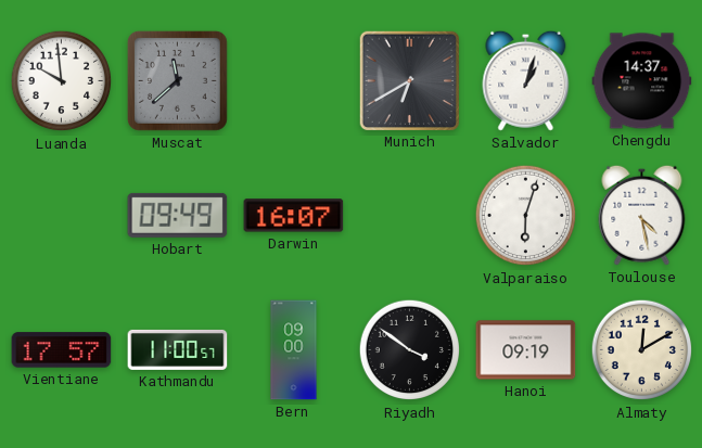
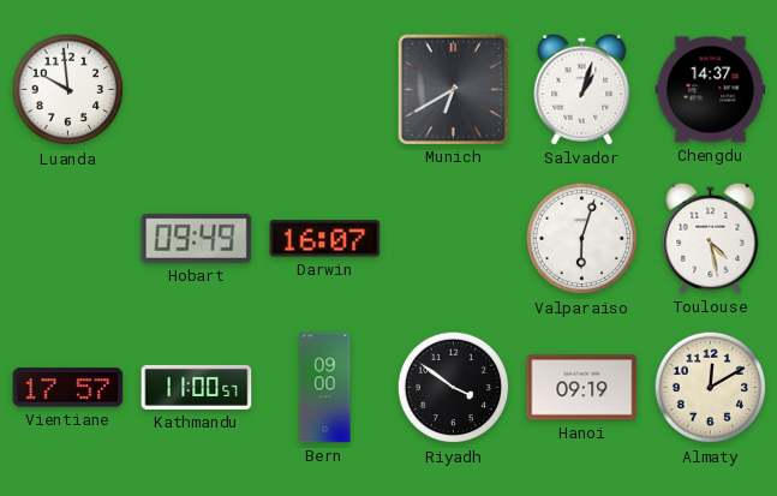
Muscat: 11:38 -> none (177, 80)
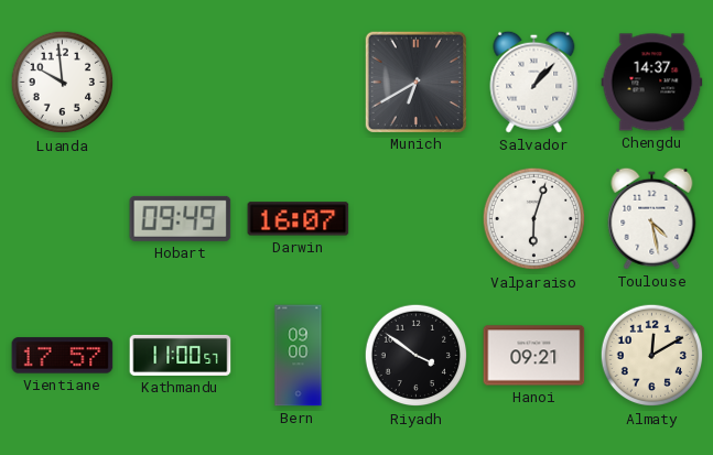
Salvador: 1:03 -> 1:07 (534, 82)
Hanoi: 09:19 -> 09:21 (534, 356)
